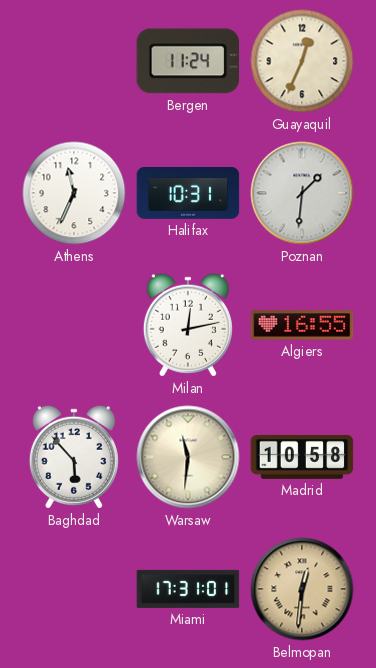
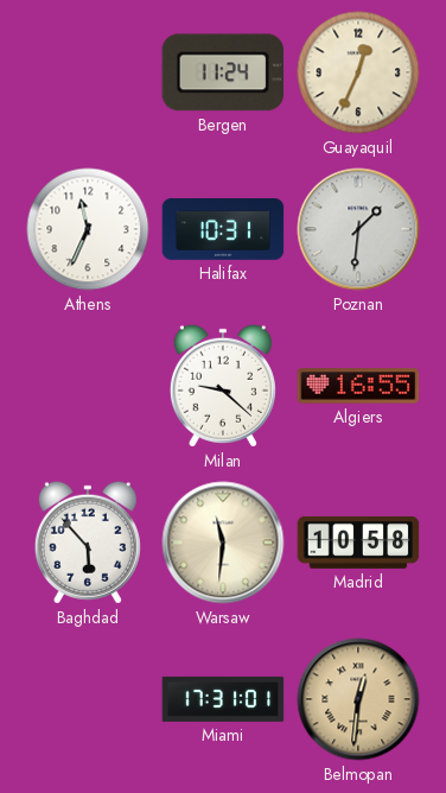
Milan: 12:13 -> 9:22 (223, 386)
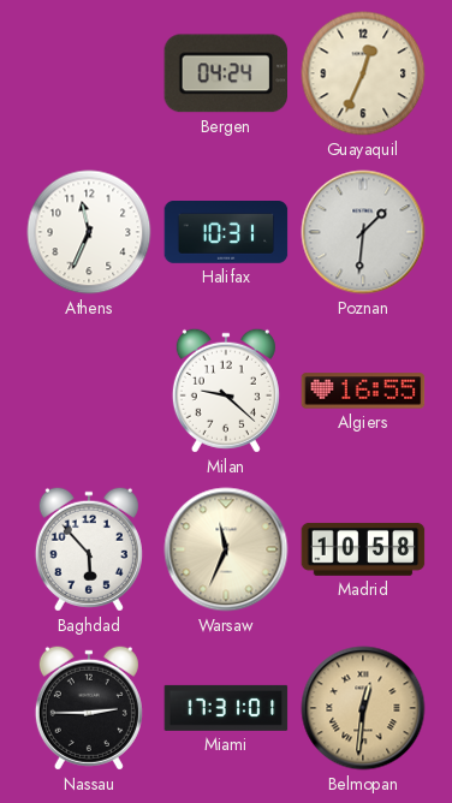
Bergen: 11:24 -> 04:24 (225, 73)
Warsaw: 11:31 -> 11:34 (226, 549)
Nassau: none -> 2:45 (89, 708)
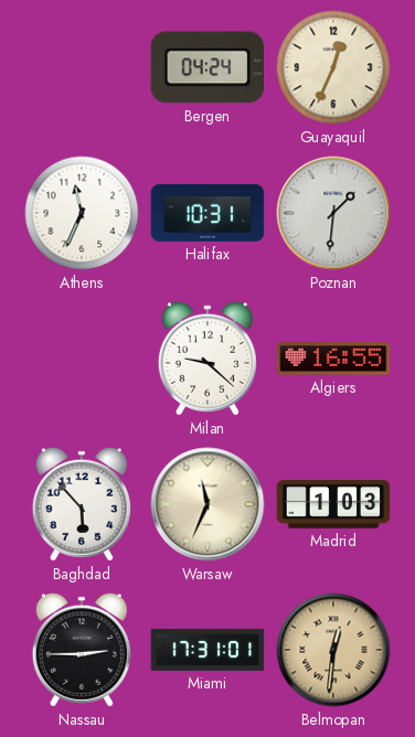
Madrid: 10:58 -> 1:03 (333, 504)
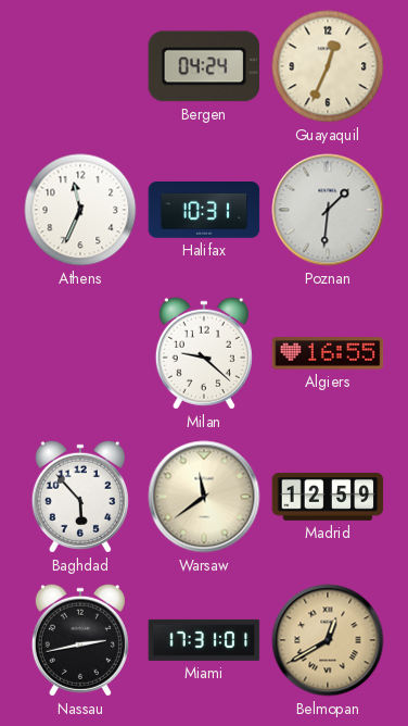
Warsaw: 11:34 -> 11:39 (204, 497)
Madrid: 1:03 -> 12:59 (328, 497)
Nassau: 2:45 -> 2:43 (80, 640)
Belmopan: 12:31 -> 12:40 (328, 640)
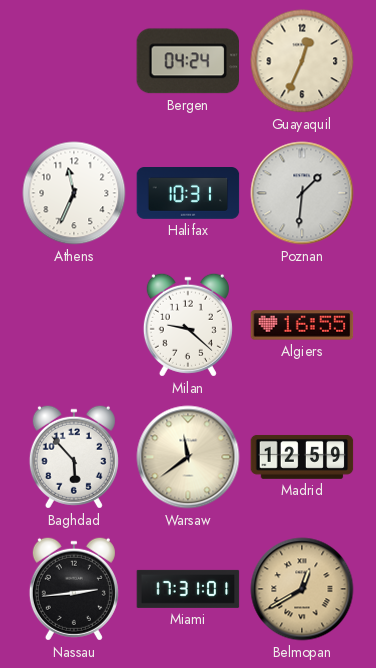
Nassau: 2:43 -> 2:44 (74, 589)
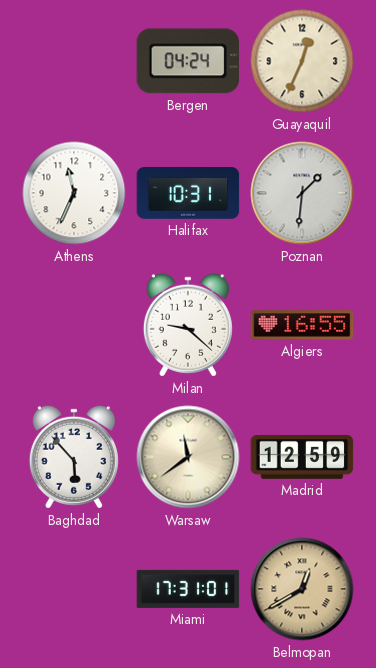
Nassau: 2:44 -> none (74, 589)
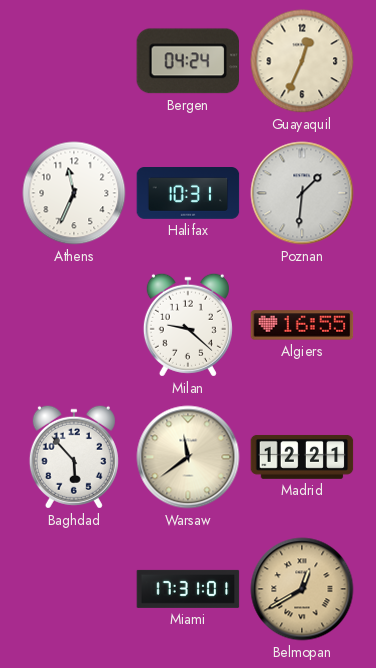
Madrid: 12:59 -> 12:21 (302, 457)
